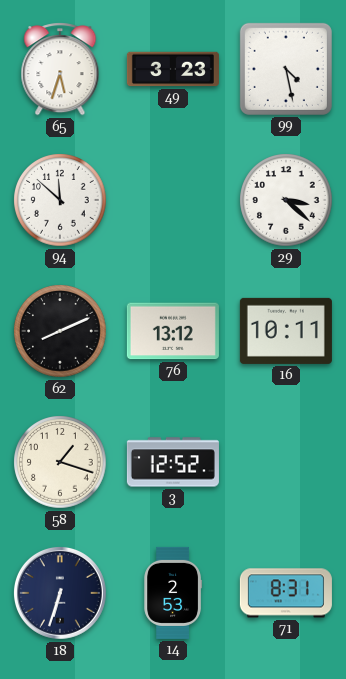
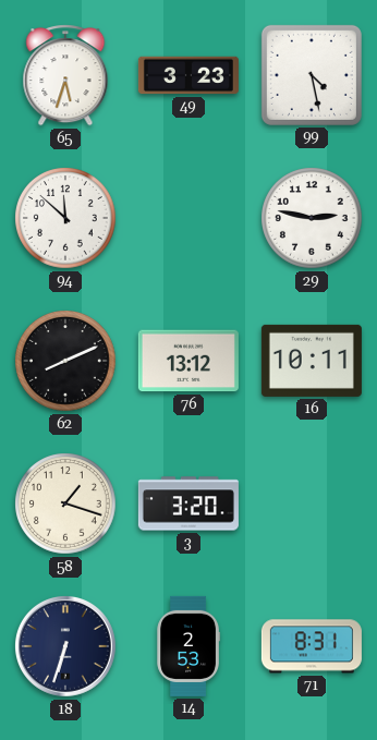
29: 3:22 -> 2:47 (312, 218)
3: 12:52 -> 3:20 (188, 504)
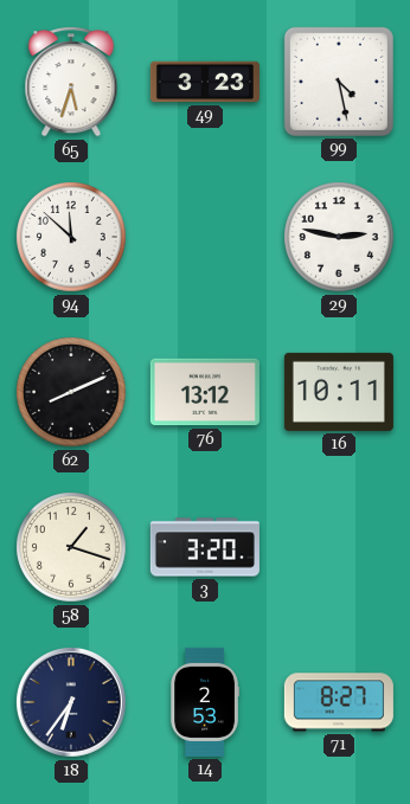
18: 6:33 -> 6:36 (71, 702)
71: 8:31 -> 8:27 (339, 702)
